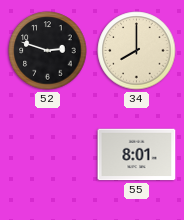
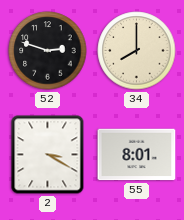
2: none -> 3:20 (48, 155)
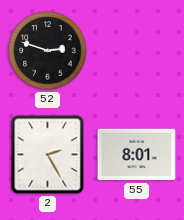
34: 8:00 -> none (137, 51)
2: 3:20 -> 2:25 (48, 155)
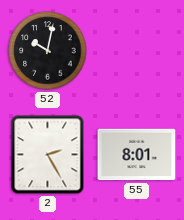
52: 2:48 -> 10:02 (48, 51)
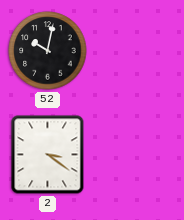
2: 2:25 -> 3:21 (48, 155)
55: 8:01 -> none (137, 155)
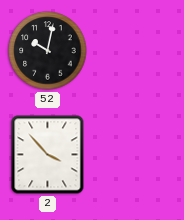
2: 3:21 -> 3:53 (48, 155)
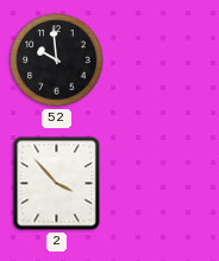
52: 10:02 -> 9:59 (57, 61)
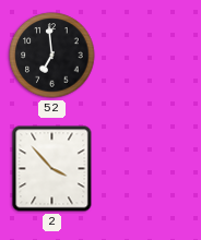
52: 9:59 -> 6:59 (52, 56)
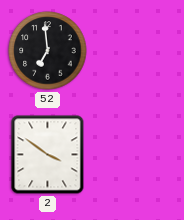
2: 3:53 -> 3:51 (48, 155)
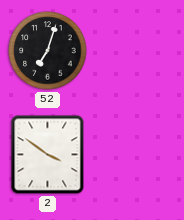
52: 6:59 -> 7:03 (48, 51)
